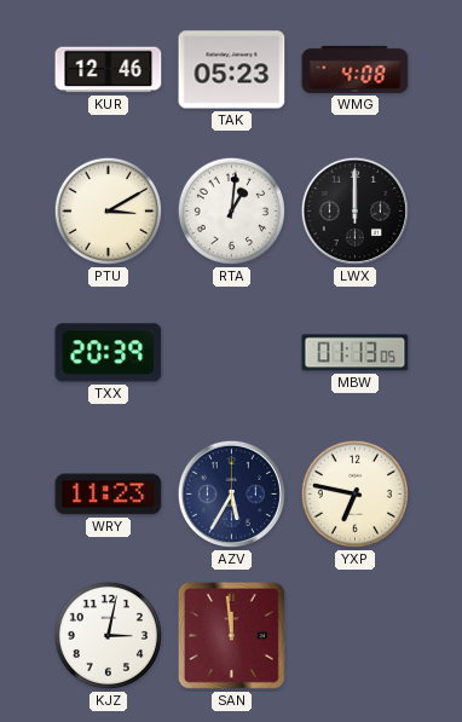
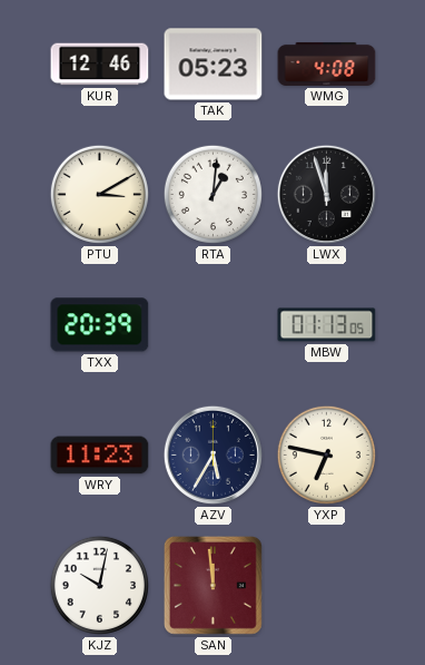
LWX: 12:00 -> 11:57 (326, 194)
KJZ: 3:02 -> 10:02 (99, 585)
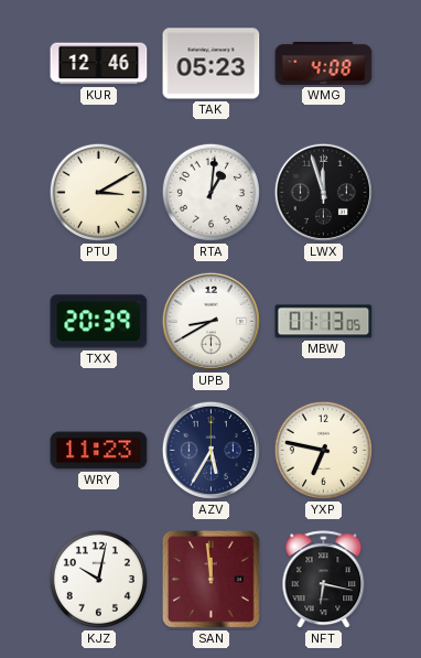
UPB: none -> 8:40 (210, 321)
NFT: none -> 6:17 (324, 580)
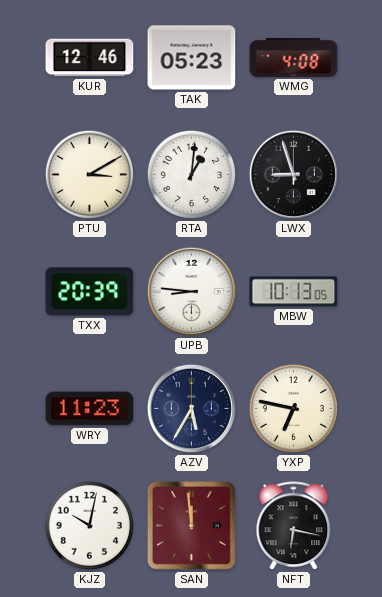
LWX: 11:57 -> 8:57 (293, 174)
UPB: 8:40 -> 8:46 (191, 291)
MBW: 01:13 -> 10:13 (294, 292)
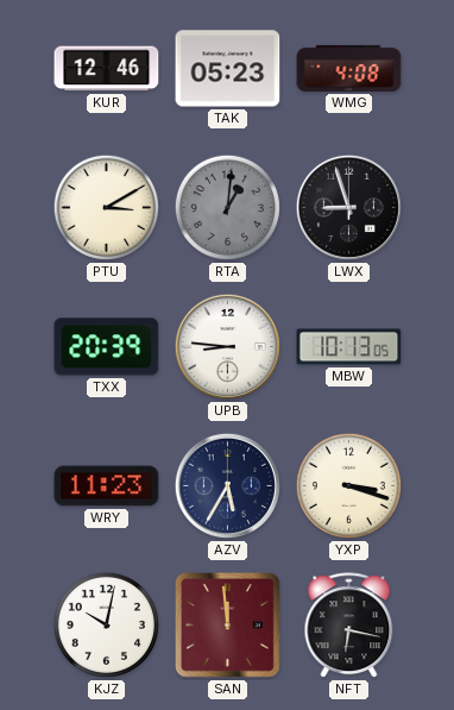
RTA dial: white -> grey (227, 207)
YXP: 6:47 -> 3:18 (348, 485)
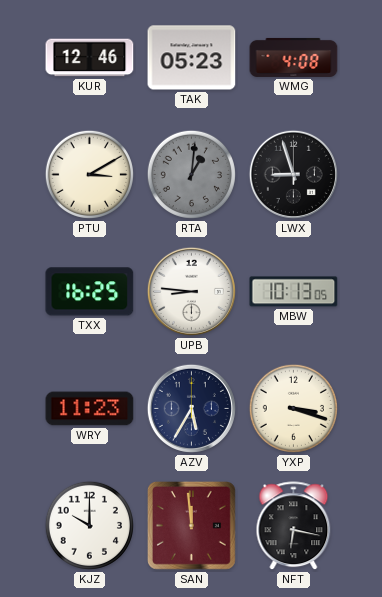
TXX: 20:39 -> 16:25 (90, 292)
KJZ: 10:02 -> 10:00 (89, 525)
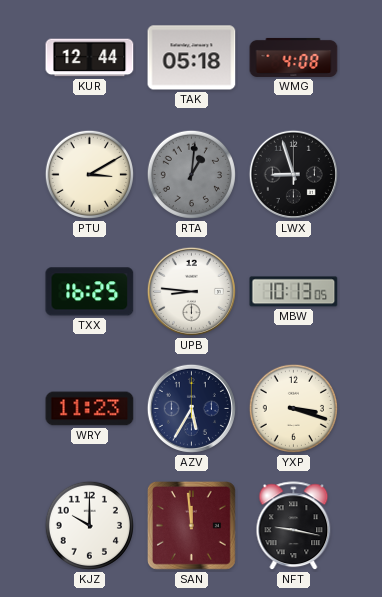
KUR: 12:46 -> 12:44 (90, 58)
TAK: 05:23 -> 05:18 (192, 58)
NFT: 6:17 -> 9:17 (294, 526)
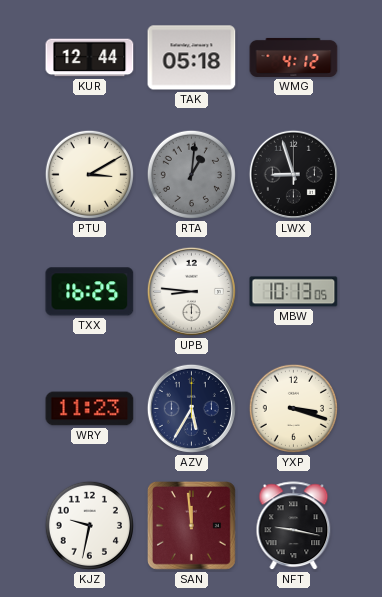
WMG: 4:08 -> 4:12 (294, 57)
KJZ: 10:00 -> 9:32 (89, 525)
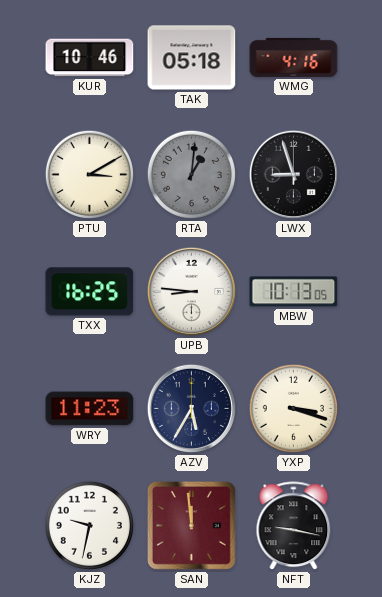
KUR: 12:44 -> 10:46 (90, 58)
WMG: 4:12 -> 4:16 (294, 57)
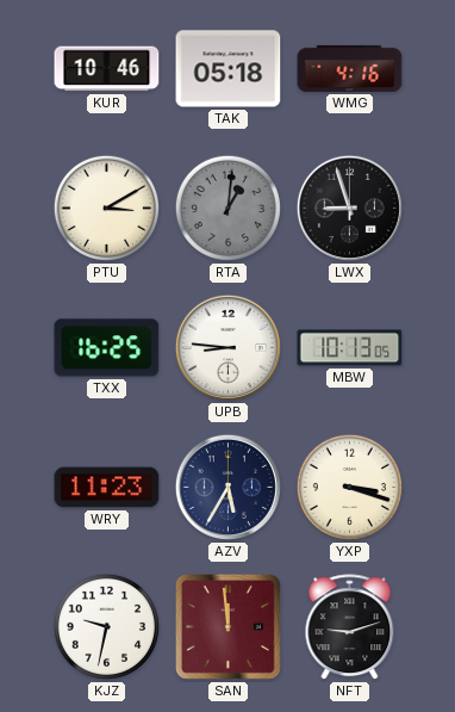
NFT: 9:17 -> 9:12 (350, 627)
